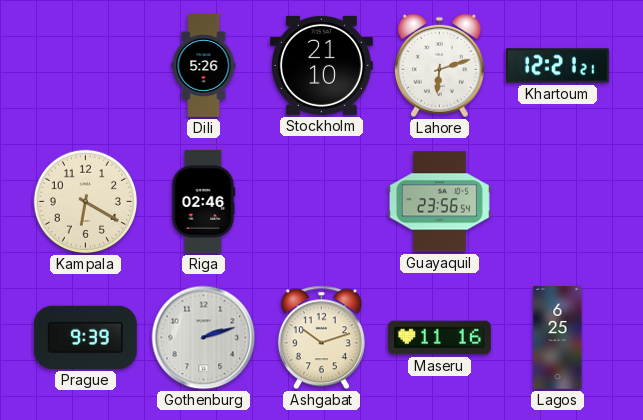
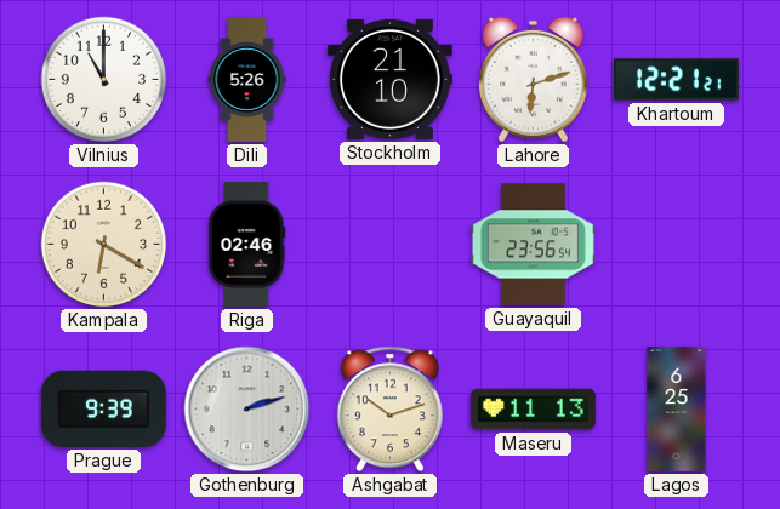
Vilnius: none -> 11:00 (104, 80)
Maseru: 11:16 -> 11:13 (533, 410)
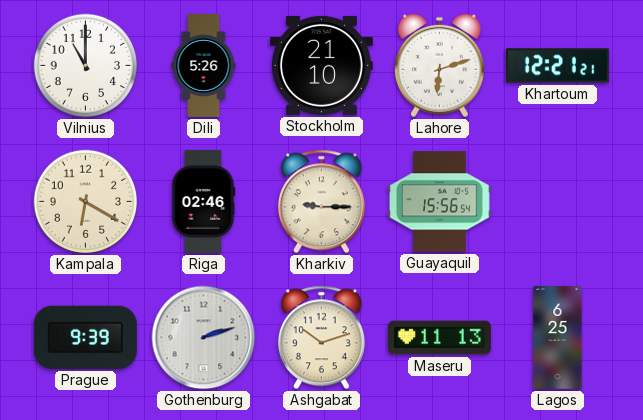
Kharkiv: none -> 9:15 (321, 202)
Guayaquil: 23:56 -> 15:56 (439, 202)
